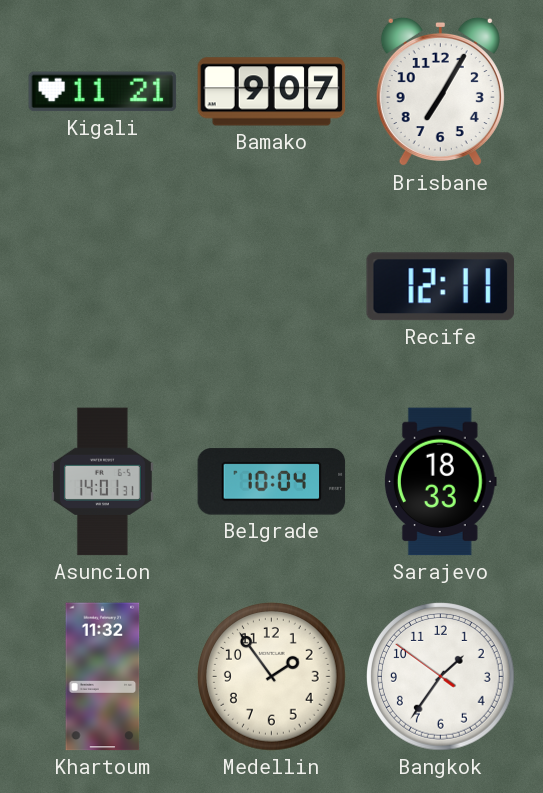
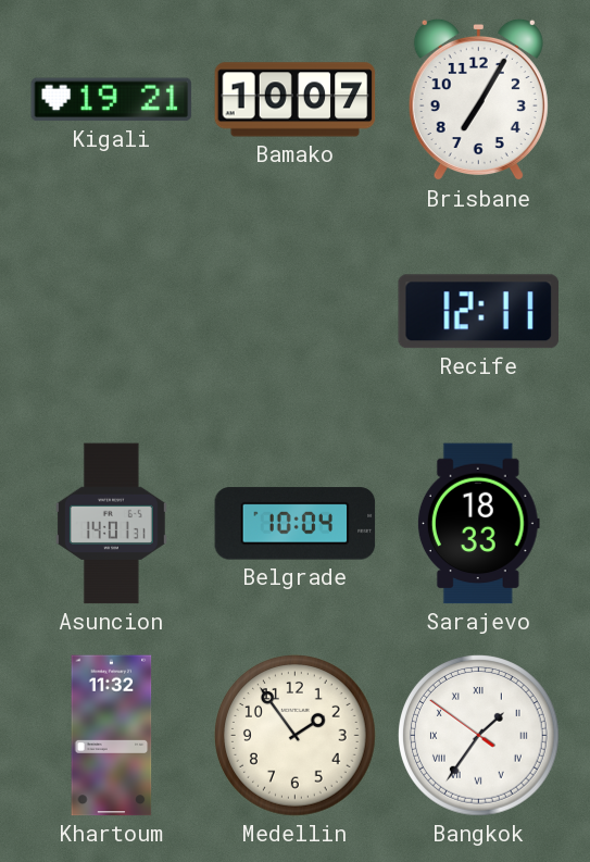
Kigali: 11:21 -> 19:21 (112, 100)
Bamako: 9:07 -> 10:07 (296, 100)
Bangkok numerals: Arabic -> Roman (479, 736)
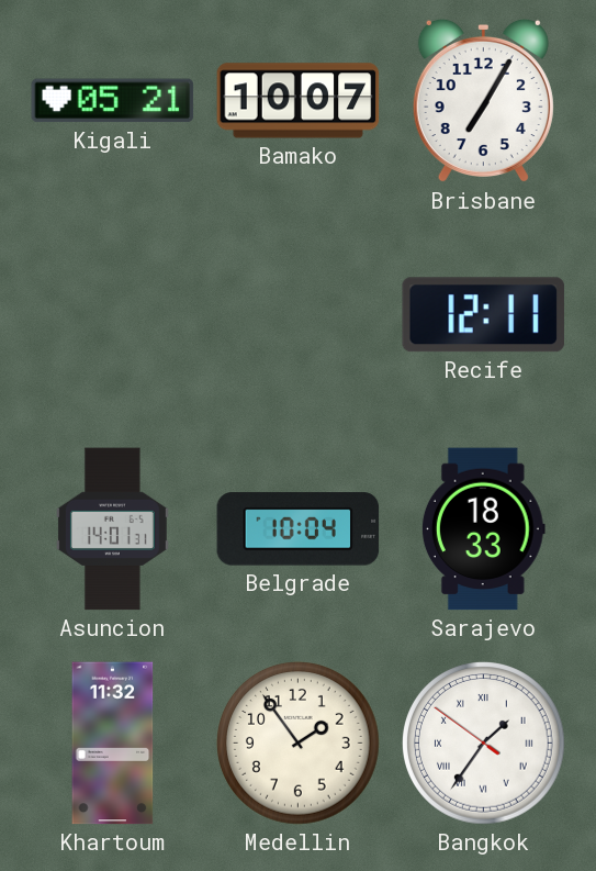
Kigali: 19:21 -> 05:21 (113, 101)
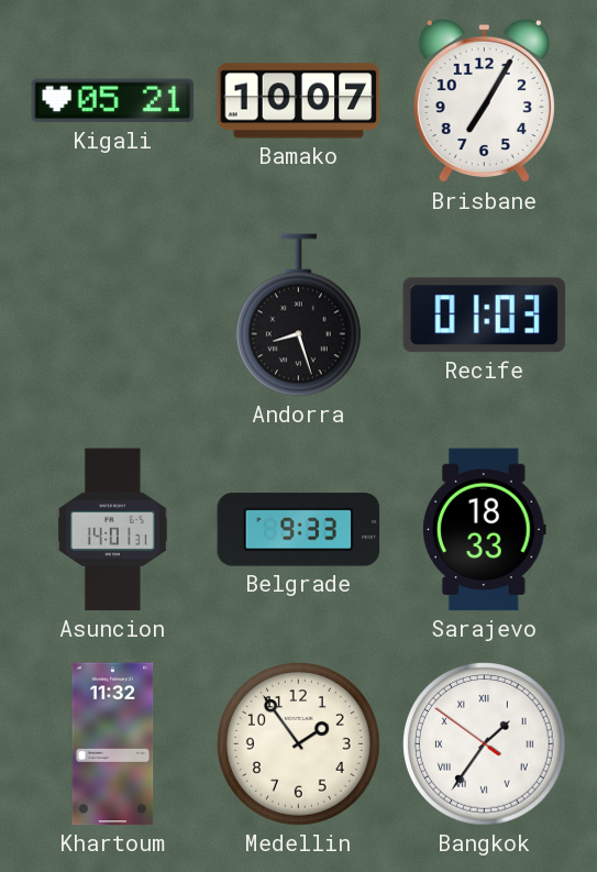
Andorra: none -> 8:27 (298, 316)
Recife: 12:11 -> 01:03 (484, 316)
Belgrade: 10:04 -> 9:33 (299, 530)
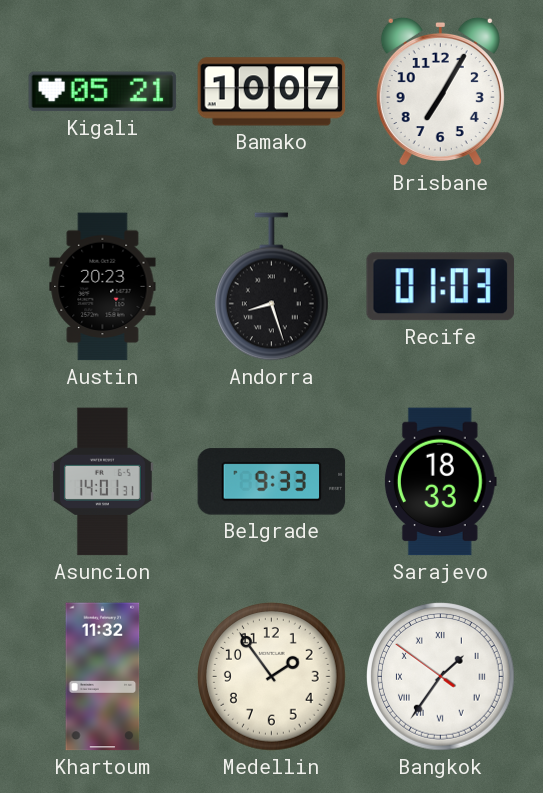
Austin: none -> 20:23 (103, 287)
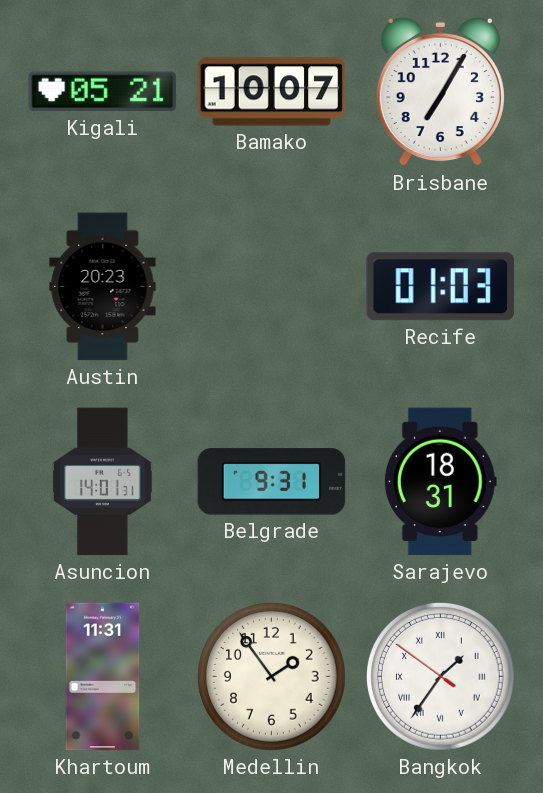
Andorra: 8:27 -> none (271, 287)
Belgrade: 9:33 -> 9:31 (272, 482)
Sarajevo: 18:33 -> 18:31 (440, 482)
Khartoum: 11:32 -> 11:31 (103, 677)
